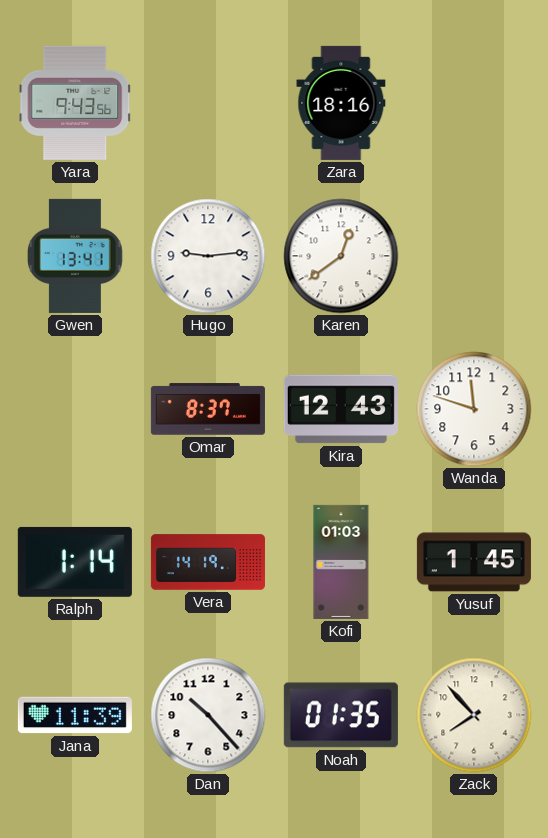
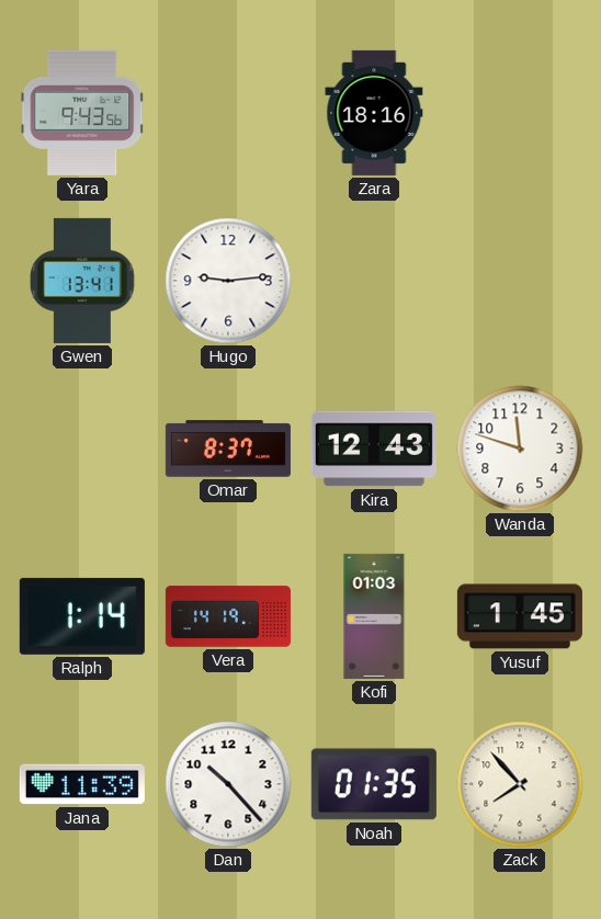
Karen: 12:39 -> none (341, 256)
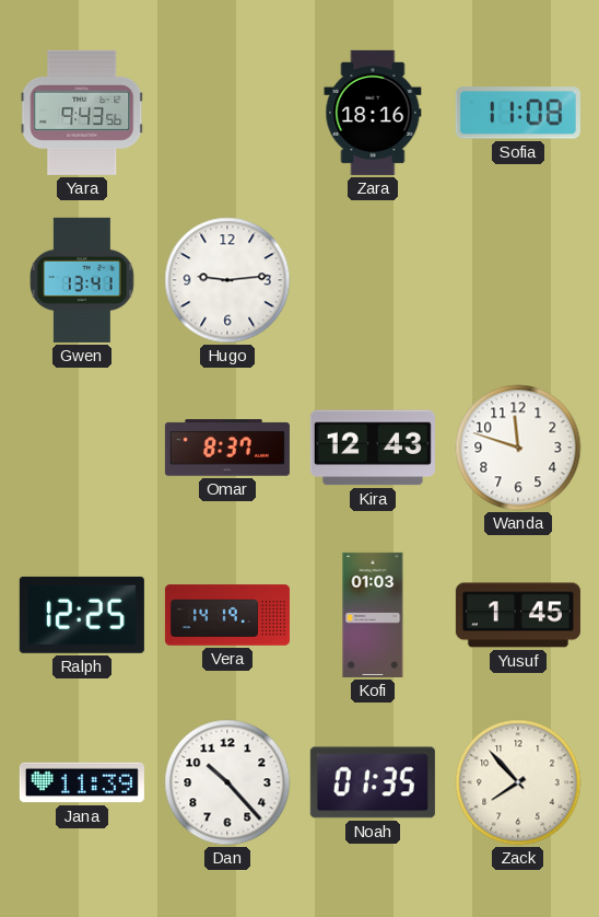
Sofia: none -> 11:08 (518, 113)
Ralph: 1:14 -> 12:25 (82, 615)
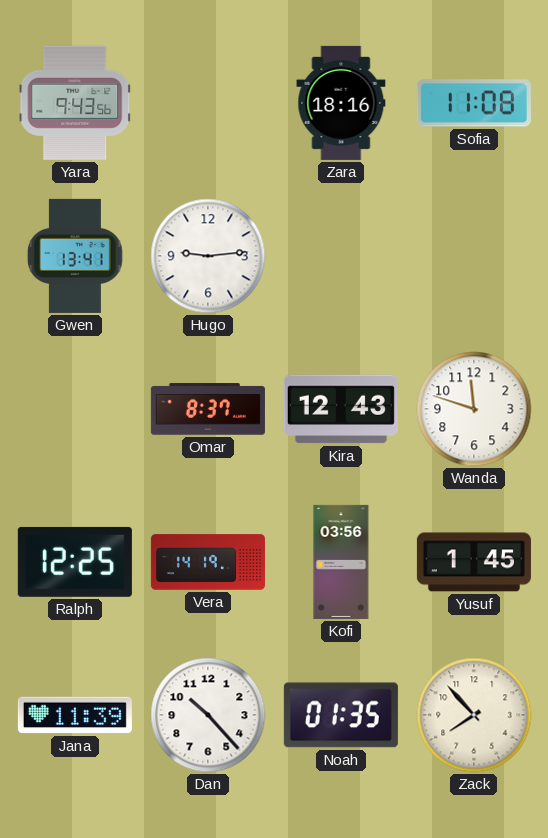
Kofi: 01:03 -> 03:56 (341, 562)
